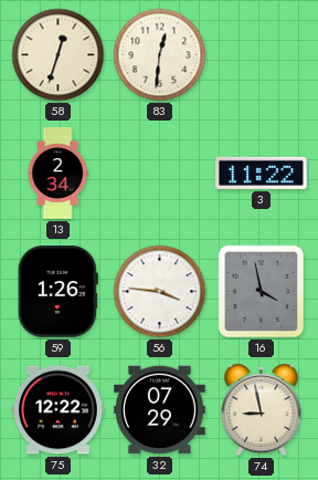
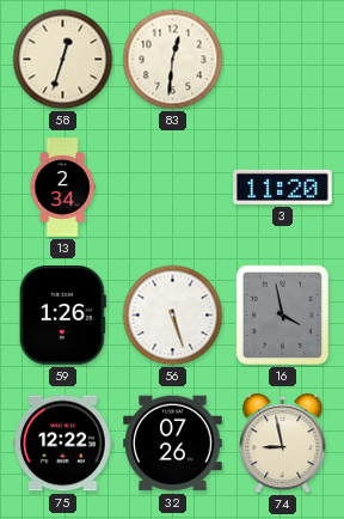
3: 11:22 -> 11:20 (283, 187)
56: 3:46 -> 5:27 (173, 316)
32: 07:29 -> 07:26 (173, 444)
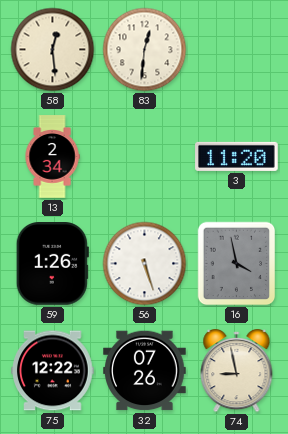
58: 12:33 -> 12:29 (53, 50)
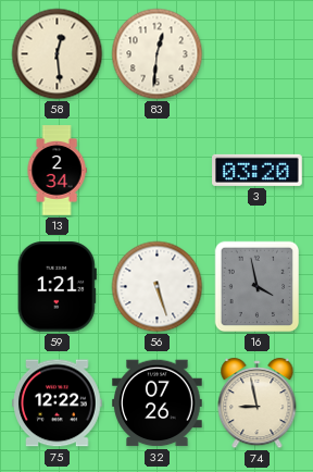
3: 11:20 -> 03:20 (258, 170)
59: 1:26 -> 1:21 (57, 287)
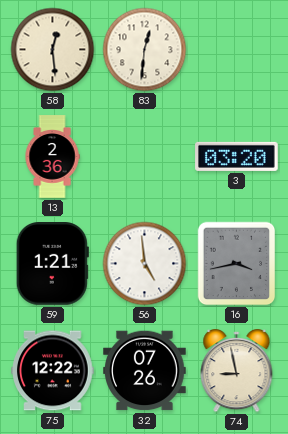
13: 2:34 -> 2:36 (52, 157)
56: 5:27 -> 4:59 (145, 264)
16: 3:58 -> 3:43 (237, 264)
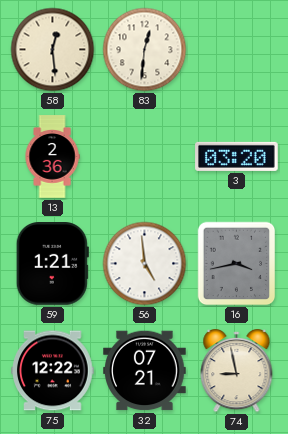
32: 07:26 -> 07:21 (145, 371)
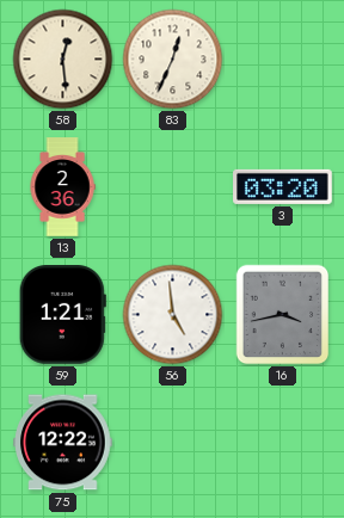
83: 12:31 -> 12:34 (173, 60)
32: 07:21 -> none (145, 371)
74: 8:58 -> none (237, 372)
